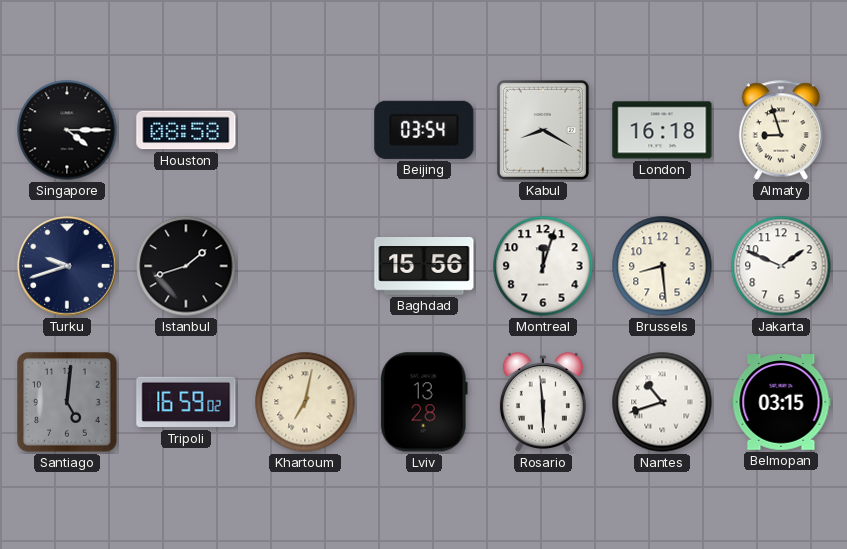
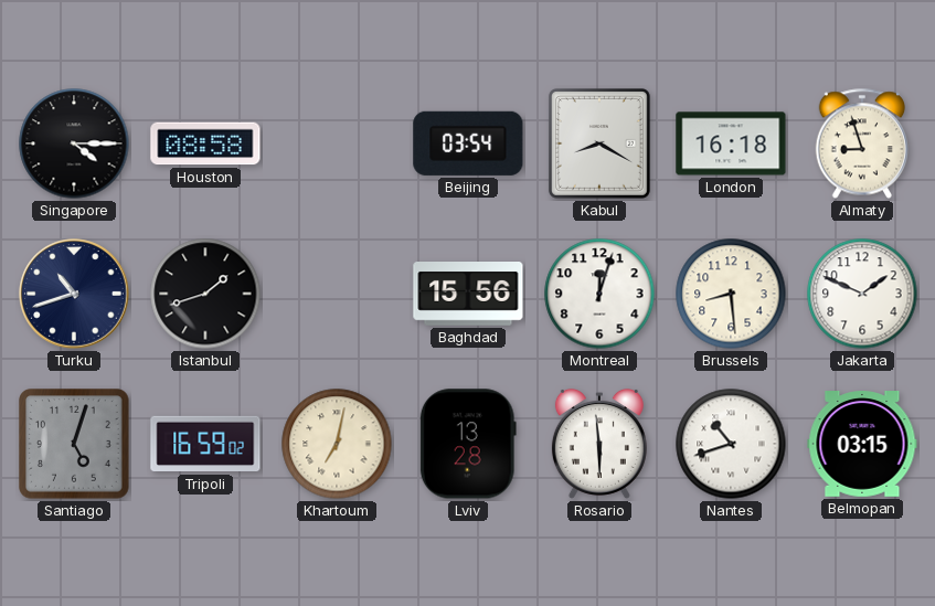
Turku: 9:42 -> 10:42 (74, 294)
Santiago: 5:01 -> 5:03 (75, 445)
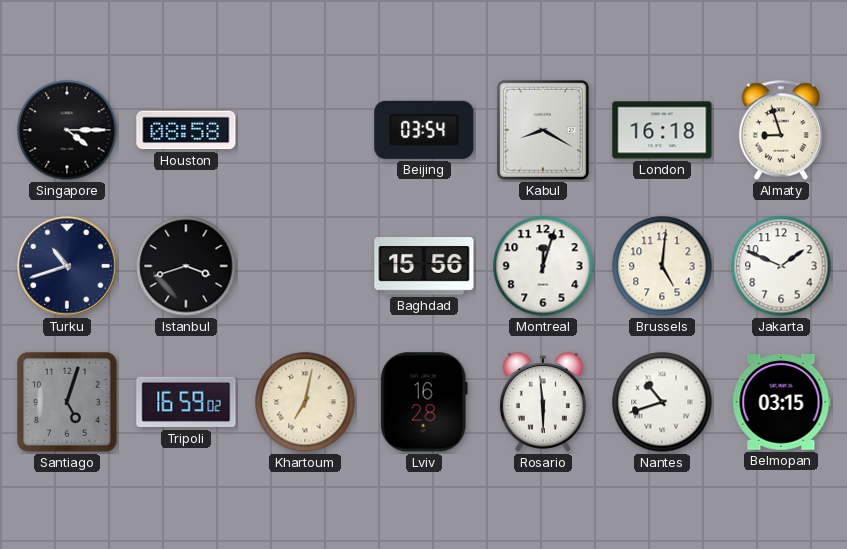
Istanbul: 1:42 -> 3:42 (186, 266)
Brussels: 8:29 -> 5:01 (662, 266)
Lviv: 13:28 -> 16:28 (424, 402)
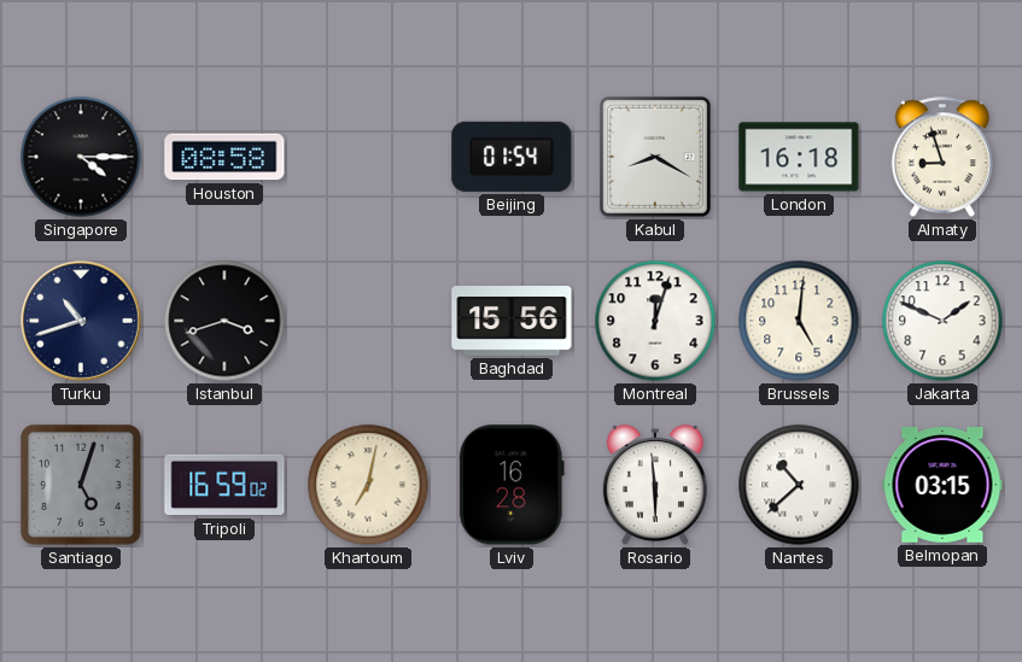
Beijing: 03:54 -> 01:54 (512, 157)
Nantes: 10:42 -> 10:38 (799, 485)
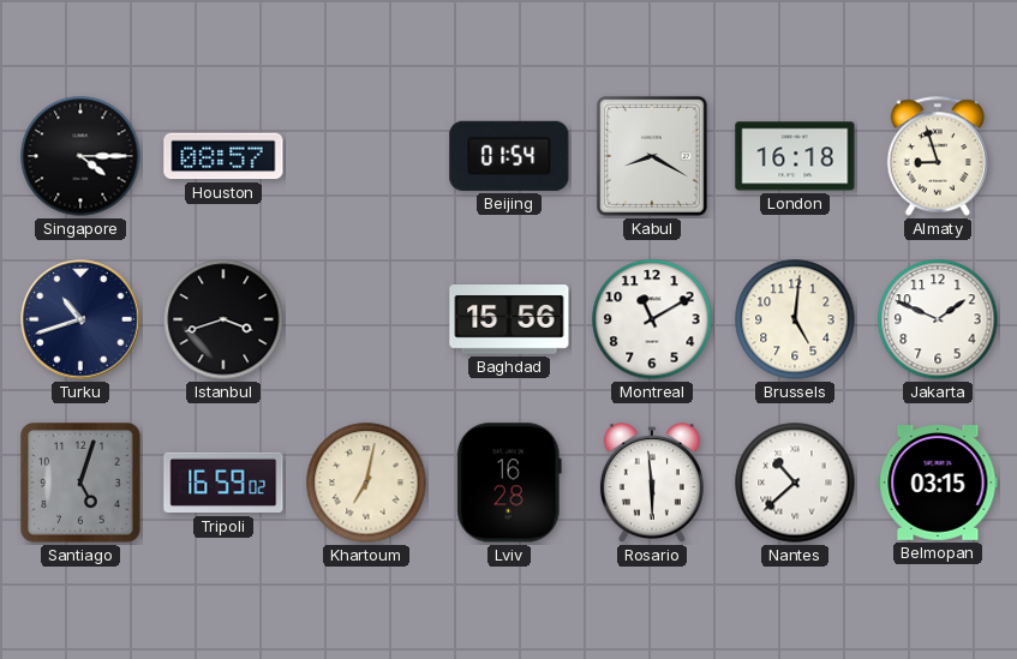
Houston: 08:58 -> 08:57 (223, 156)
Montreal: 12:03 -> 11:10 (652, 319)
